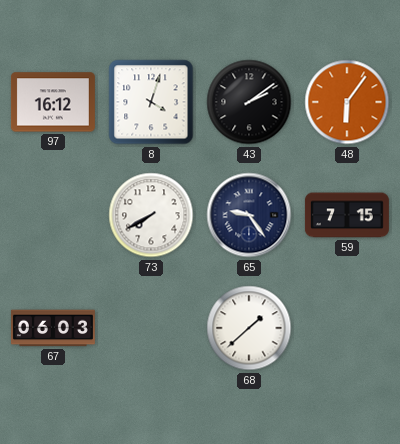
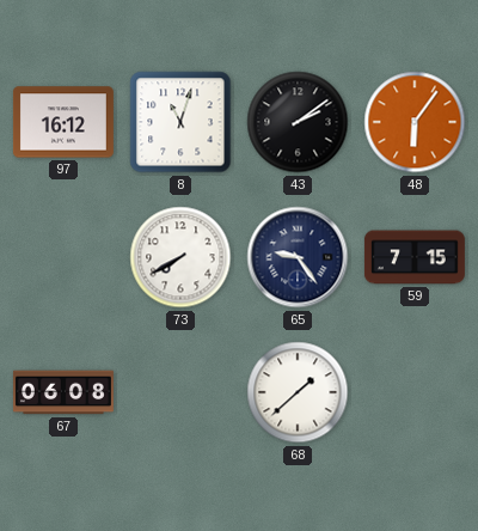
8: 4:03 -> 11:03 (180, 122)
67: 06:03 -> 06:08 (63, 392)
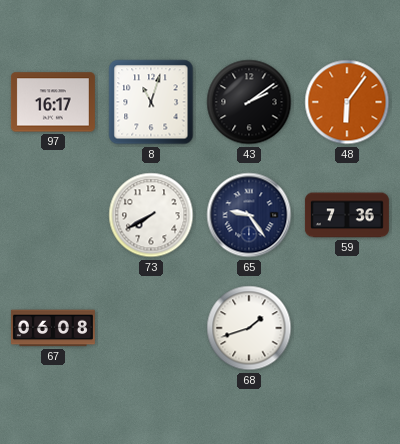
97: 16:12 -> 16:17 (53, 102)
59: 7:15 -> 7:36 (347, 215)
68: 1:38 -> 1:42 (249, 328)
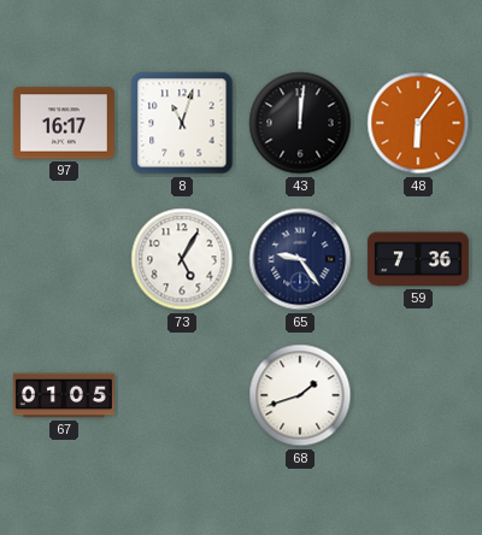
43: 2:09 -> 12:01 (300, 123)
73: 7:40 -> 5:05 (182, 259)
67: 06:08 -> 01:05 (64, 395)
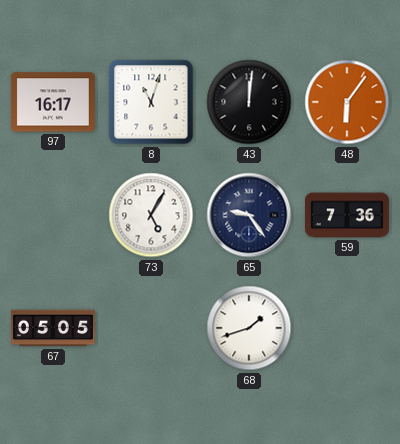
67: 01:05 -> 05:05 (53, 328)
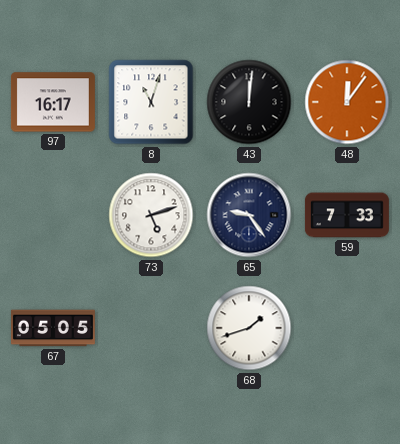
48: 6:06 -> 12:06 (347, 102)
73: 5:05 -> 5:12 (151, 215)
59: 7:36 -> 7:33 (347, 215)
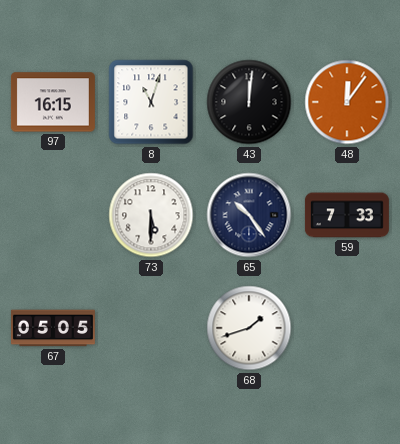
97: 16:17 -> 16:15 (53, 102)
73: 5:12 -> 5:30 (151, 215)
65: 9:24 -> 10:24 (249, 215)
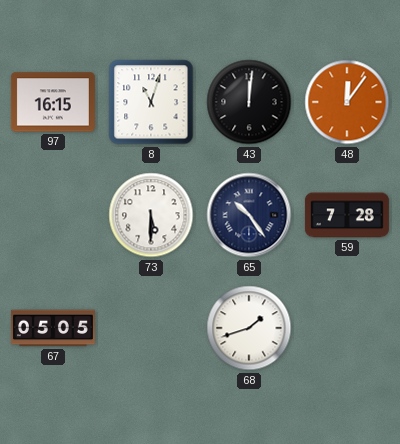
59: 7:33 -> 7:28 (347, 215)
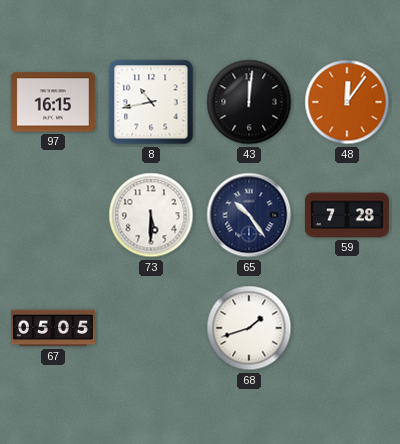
8: 11:03 -> 10:43 (151, 102)
